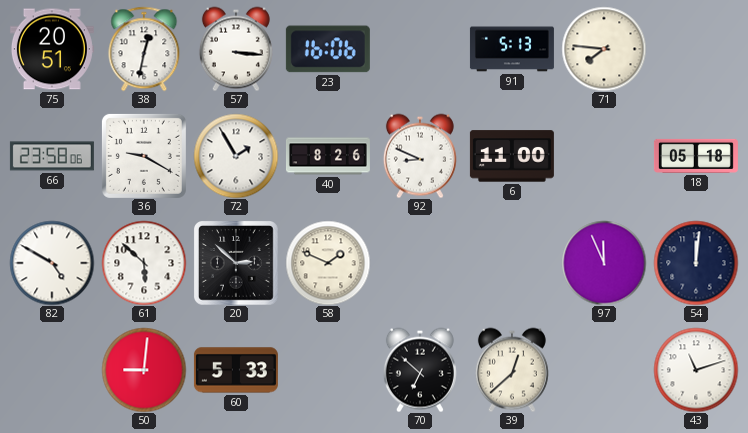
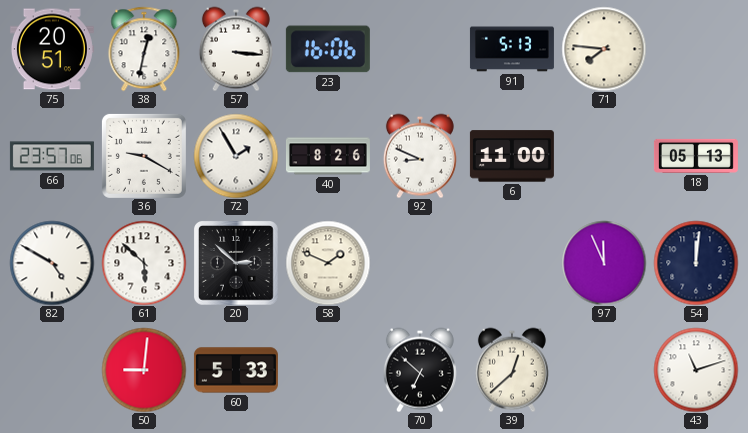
66: 23:58 -> 23:57 (52, 156)
18: 05:18 -> 05:13 (696, 156)
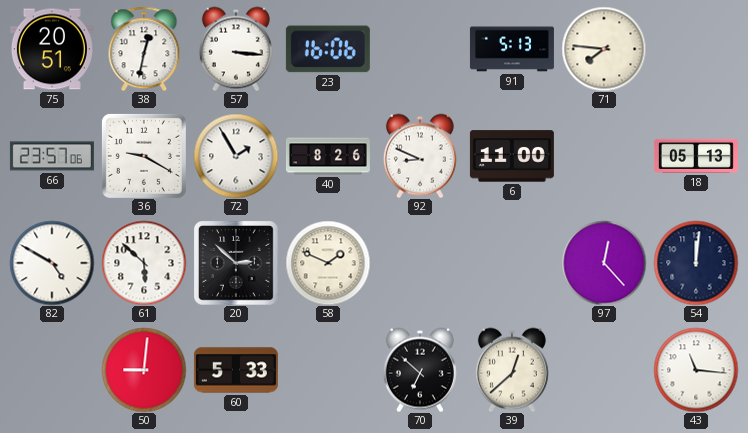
97: 11:56 -> 12:23 (604, 263)
43: 11:12 -> 11:16 (696, 370)
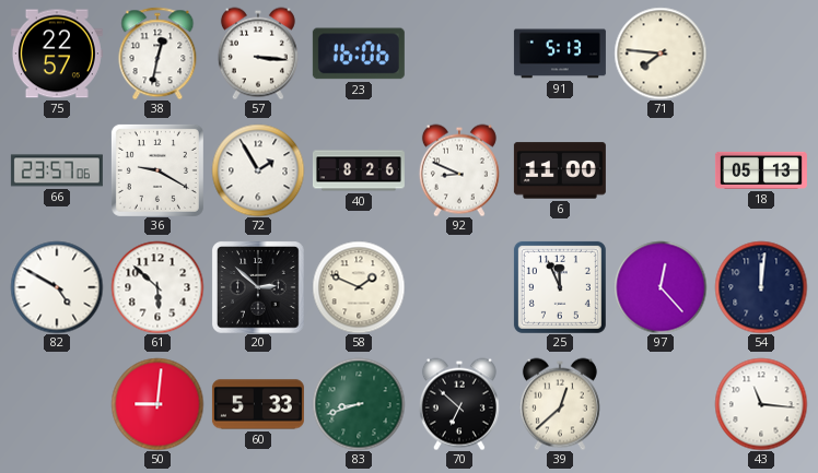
75: 20:51 -> 22:57 (57, 54)
25: none -> 11:56 (560, 287)
83: none -> 8:42 (359, 404)
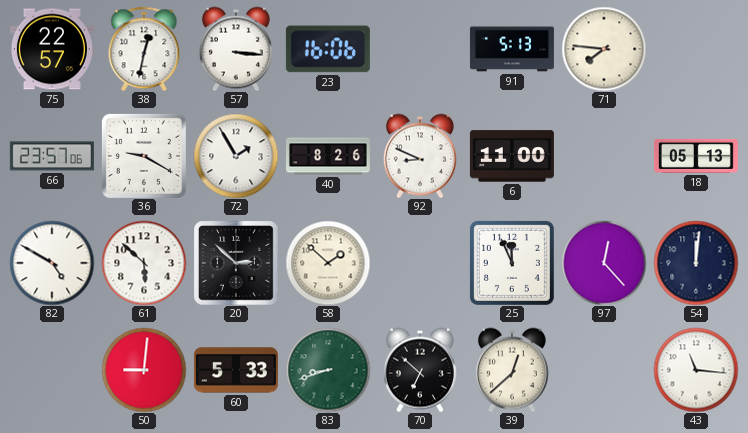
58: 1:49 -> 1:52 (328, 263)
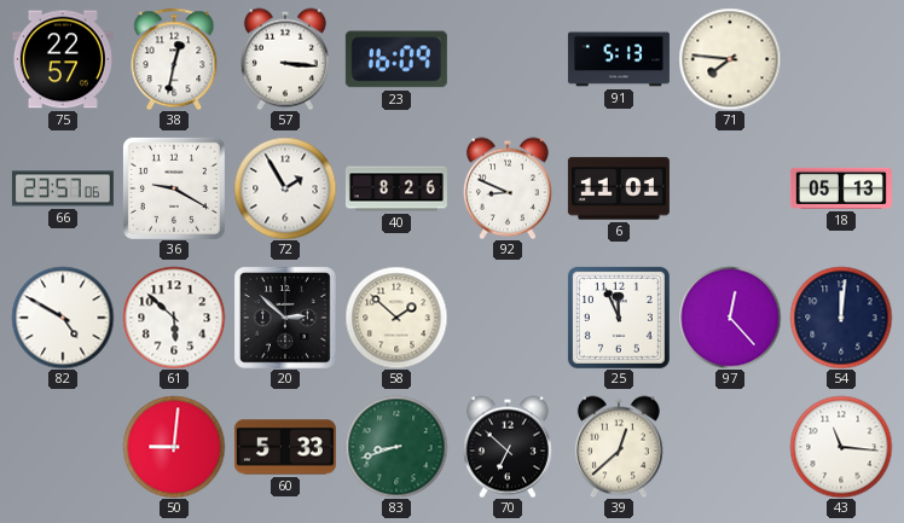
23: 16:06 -> 16:09 (396, 59)
6: 11:00 -> 11:01 (619, 188)
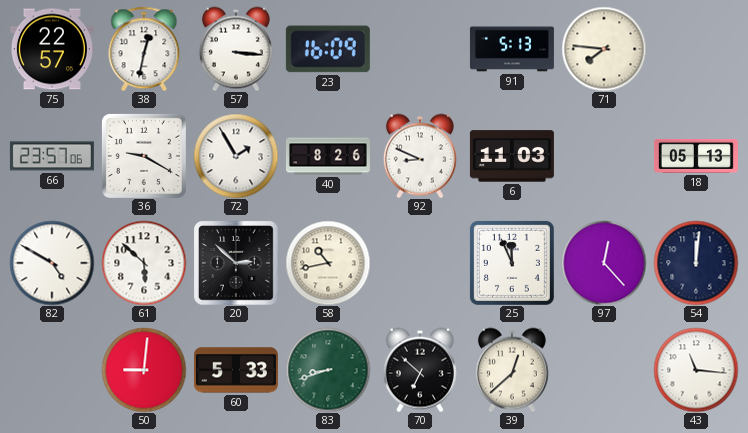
6: 11:01 -> 11:03 (512, 156)
58: 1:52 -> 10:43 (328, 263)
